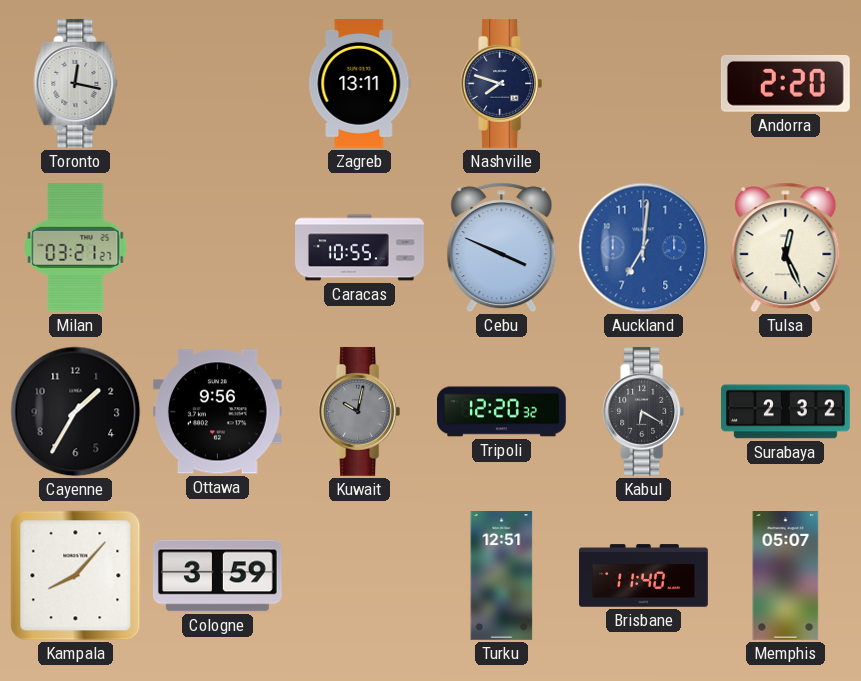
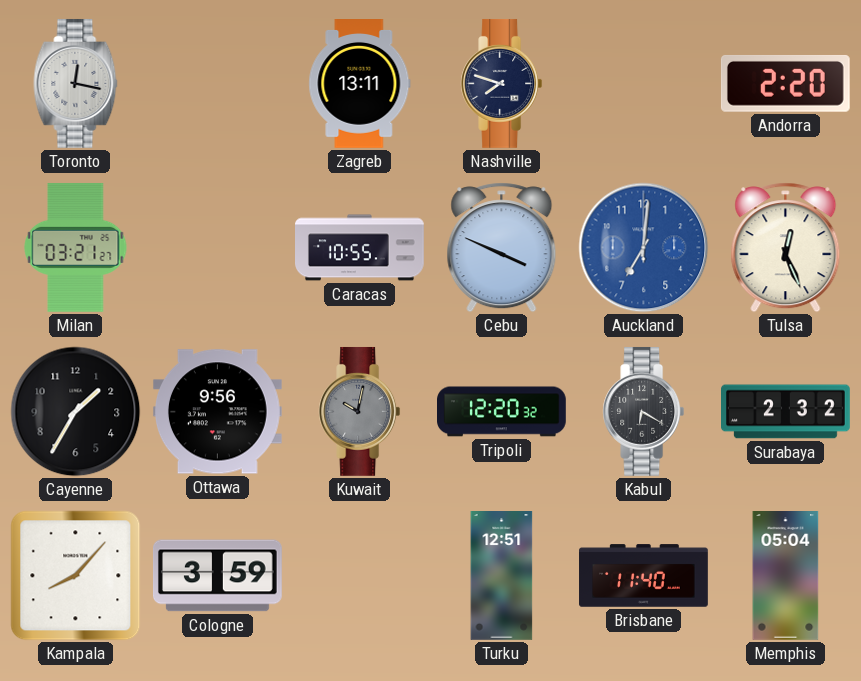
Memphis: 05:07 -> 05:04 (786, 576)
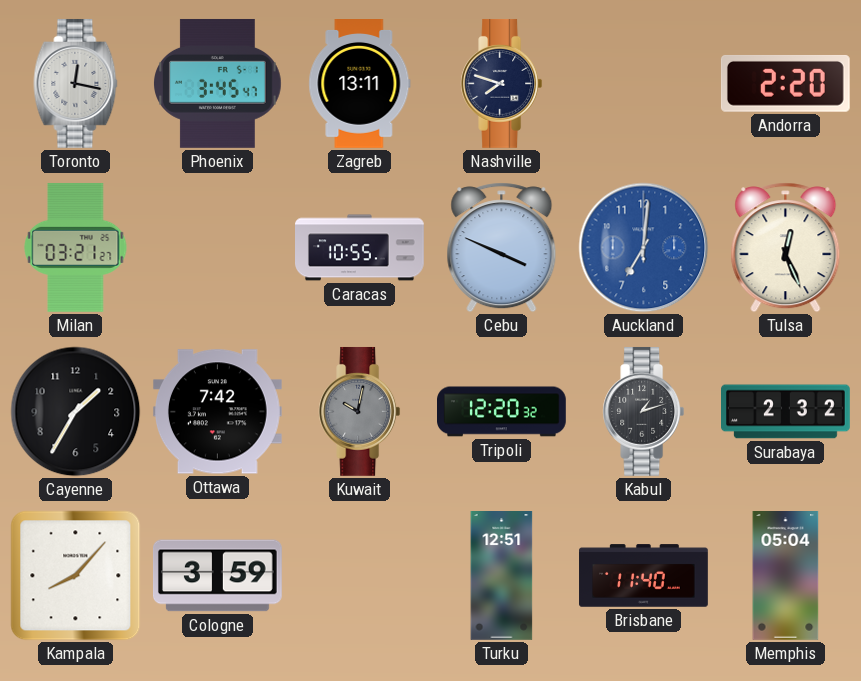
Phoenix: none -> 3:45 (218, 84)
Ottawa: 9:56 -> 7:42 (217, 412)
Kabul: 6:20 -> 1:12 (644, 411)
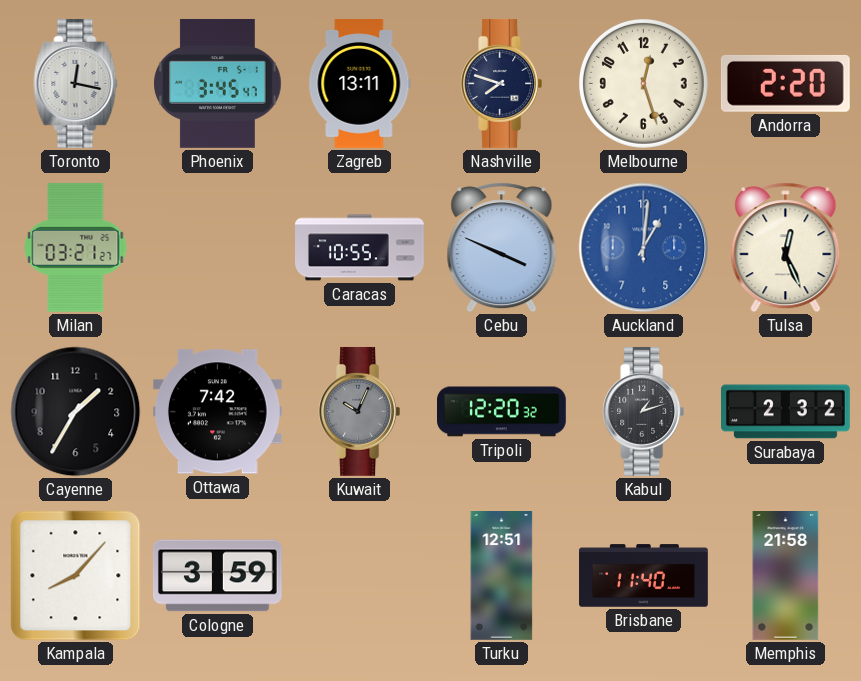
Melbourne: none -> 12:27 (643, 83)
Auckland: 7:01 -> 1:01 (644, 248)
Kuwait: 10:02 -> 10:04 (360, 411)
Memphis: 05:04 -> 21:58 (786, 576)
